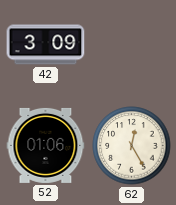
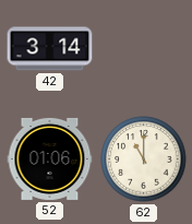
42: 3:09 -> 3:14 (50, 49)
62: 12:25 -> 11:00 (144, 160)
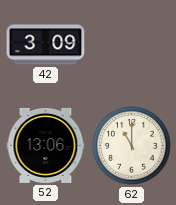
42: 3:14 -> 3:09 (46, 45)
52: 01:06 -> 13:06 (46, 145)
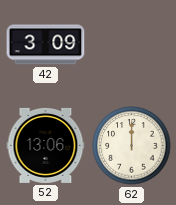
62: 11:00 -> 12:00 (132, 146)
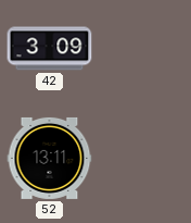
52: 13:06 -> 13:11 (50, 158)
62: 12:00 -> none (132, 146)
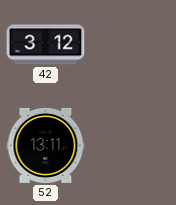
42: 3:09 -> 3:12 (46, 45)
